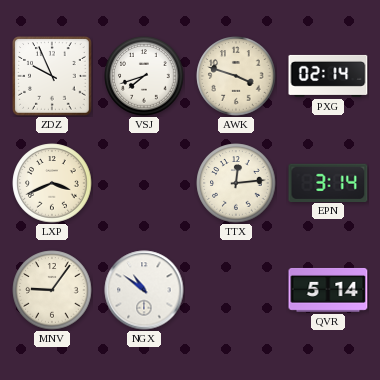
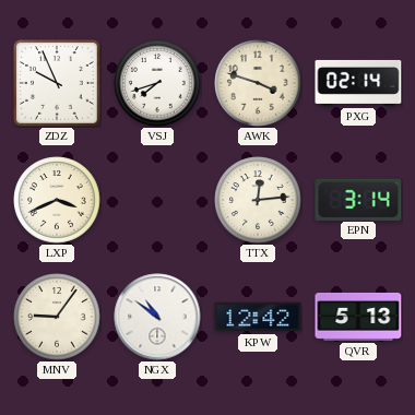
KPW: none -> 12:42 (258, 317)
QVR: 5:14 -> 5:13 (358, 317)
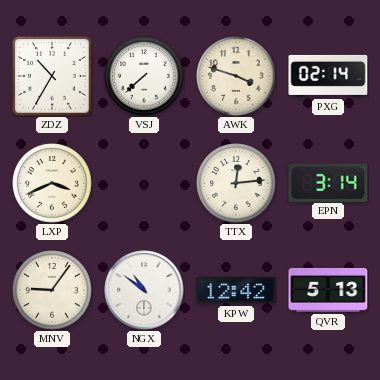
ZDZ: 9:56 -> 10:35 (52, 76)
VSJ: 7:42 -> 7:38 (144, 76)
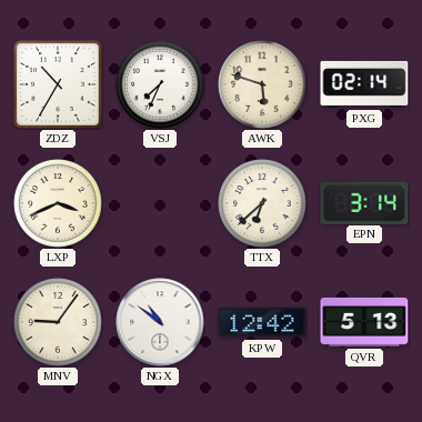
VSJ: 7:38 -> 7:34 (160, 84)
AWK: 3:48 -> 5:48 (262, 84)
TTX: 12:14 -> 6:38 (262, 203)
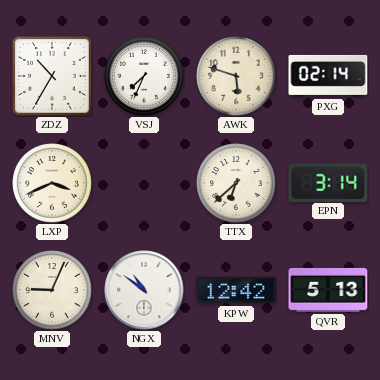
MNV: 9:06 -> 9:04 (52, 290)
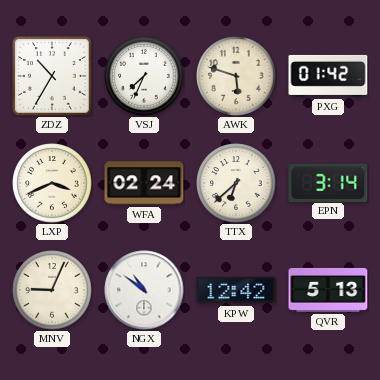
PXG: 02:14 -> 01:42 (328, 76)
WFA: none -> 02:24 (144, 183)
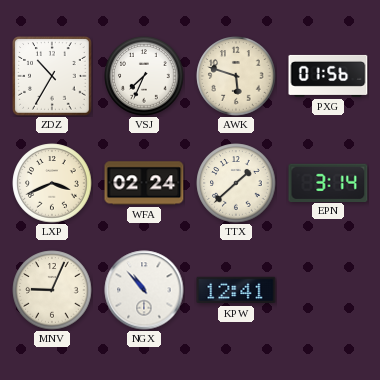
PXG: 01:42 -> 01:56 (328, 76)
TTX: 6:38 -> 1:38 (236, 183)
NGX: 10:51 -> 10:53 (144, 290)
KPW: 12:42 -> 12:41 (236, 290)
QVR: 5:13 -> none (328, 290)
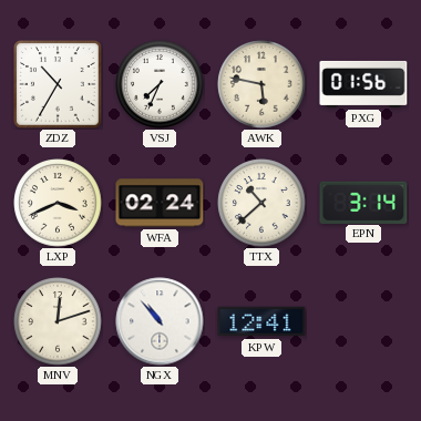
AWK: 5:48 -> 5:47 (261, 84)
TTX: 1:38 -> 10:38 (261, 203)
MNV: 9:04 -> 12:12 (58, 321)
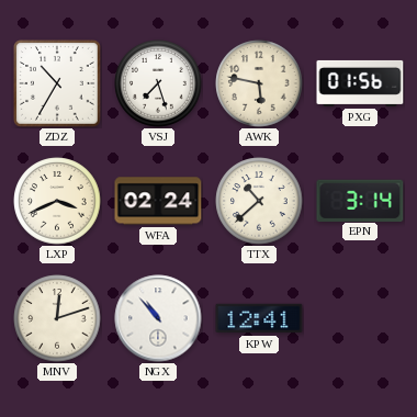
VSJ: 7:34 -> 7:27 (158, 83)
